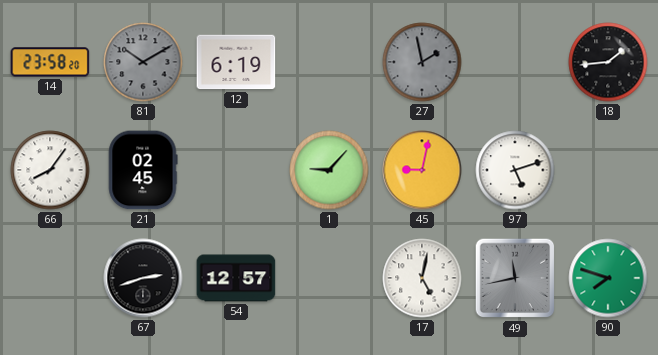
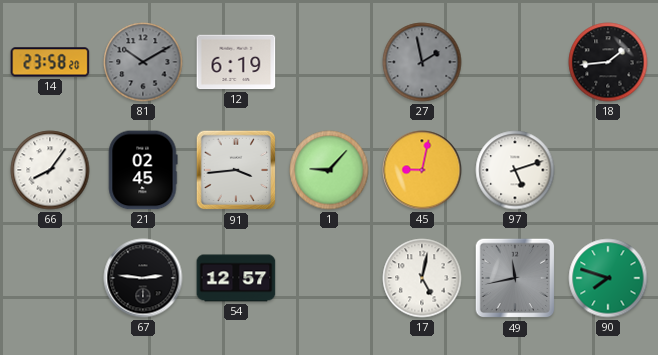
91: none -> 3:44 (236, 170)
67: 2:42 -> 2:46 (143, 278)
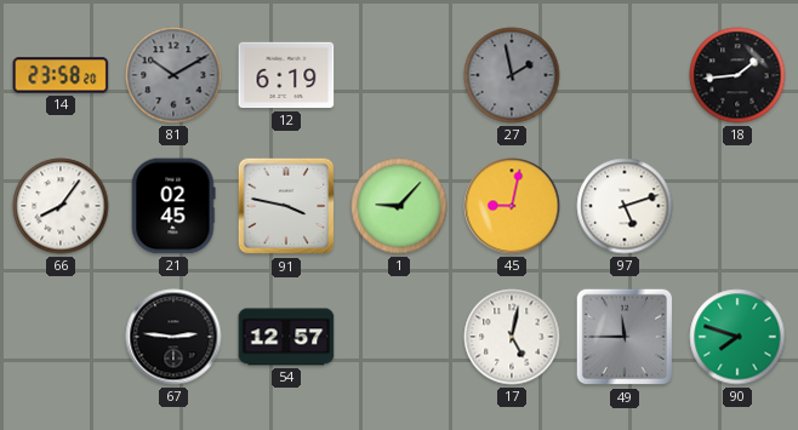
91: 3:44 -> 3:47 (286, 206)
49: 11:43 -> 11:45 (625, 337)
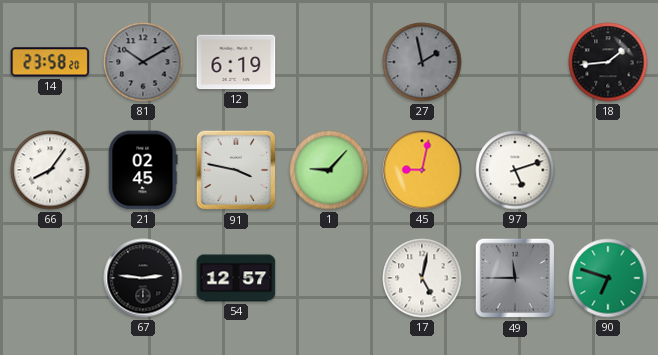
90: 7:48 -> 6:48 (608, 278)
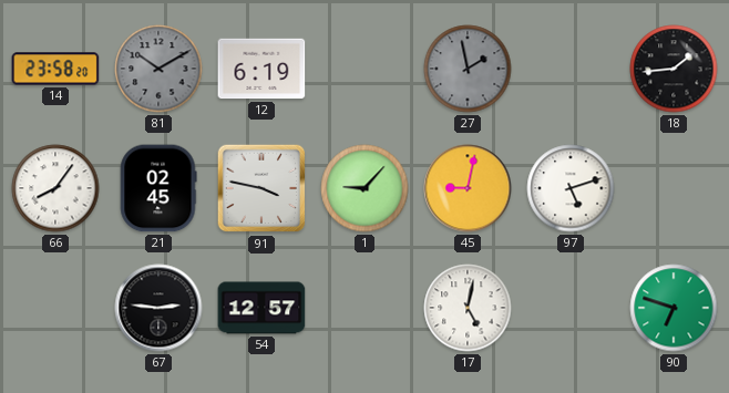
49: 11:45 -> none (515, 278)
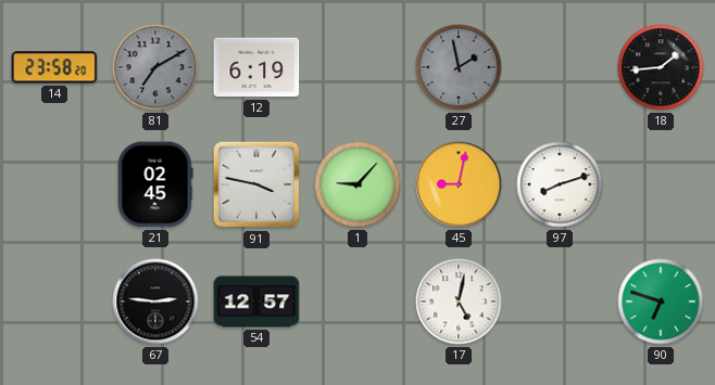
81: 10:10 -> 7:10 (155, 67)
66: 8:06 -> none (55, 188)
97: 5:12 -> 8:12 (560, 184)
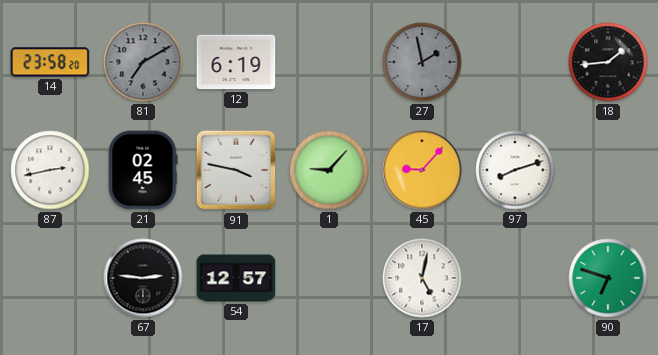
87: none -> 2:43 (50, 170)
45: 9:02 -> 9:07 (422, 170)
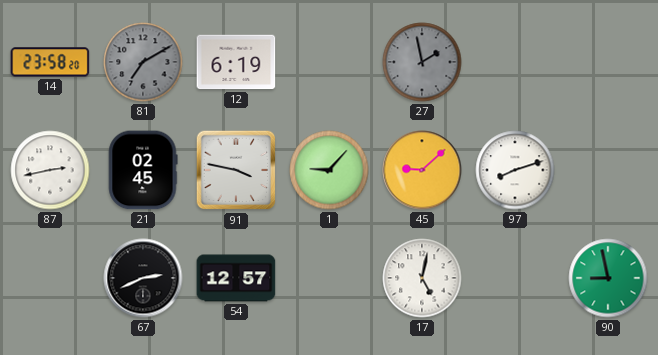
18: 1:44 -> none (608, 62)
45: 9:07 -> 9:08 (422, 170)
67: 2:46 -> 2:41 (143, 278)
90: 6:48 -> 8:58 (608, 278)
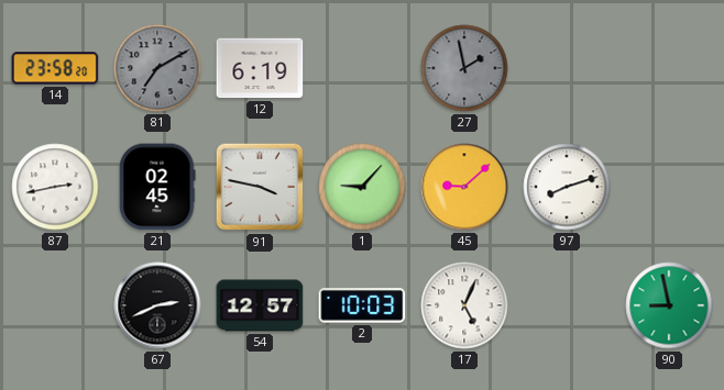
2: none -> 10:03 (362, 305)
17: 5:02 -> 5:04 (464, 305)
